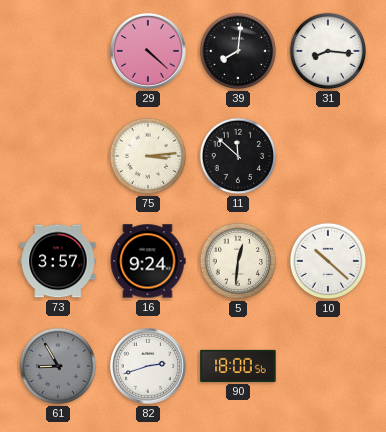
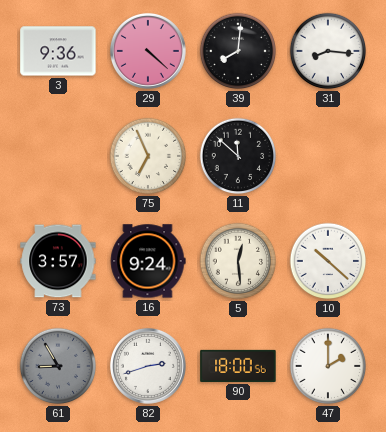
3: none -> 9:36 (58, 51)
75: 3:14 -> 6:56 (148, 156)
5: 12:31 -> 12:29 (238, 261)
47: none -> 2:00 (328, 366)
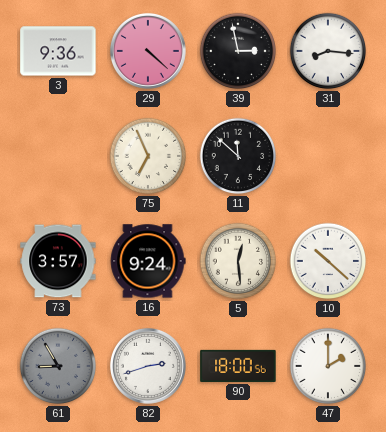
39: 8:01 -> 2:58 (238, 51)
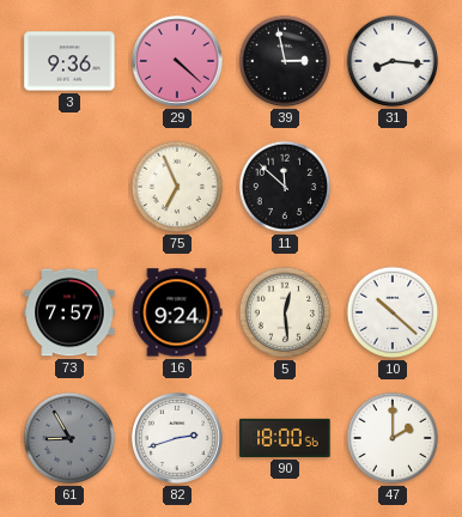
73: 3:57 -> 7:57 (69, 312)
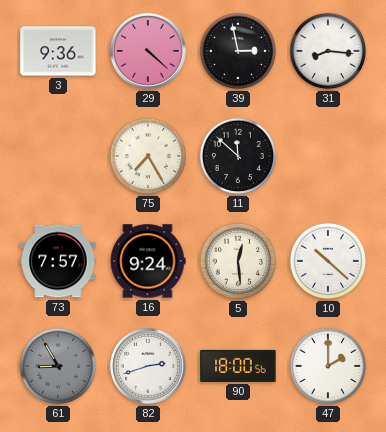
75: 6:56 -> 7:25 (148, 156)
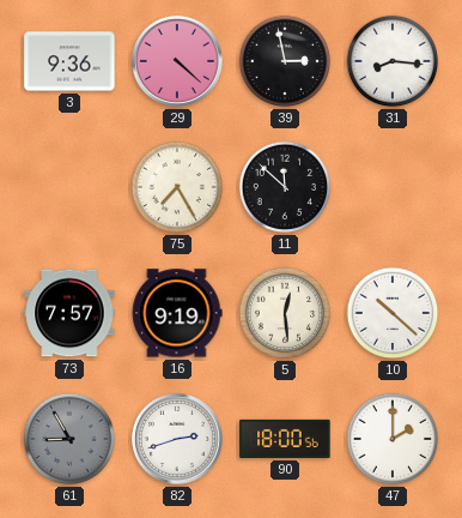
16: 9:24 -> 9:19 (177, 313)
